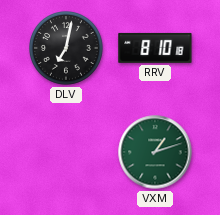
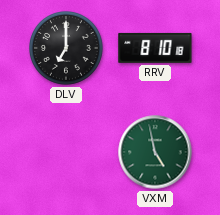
DLV: 7:02 -> 7:00 (67, 49)
VXM: 1:12 -> 4:58 (155, 152)
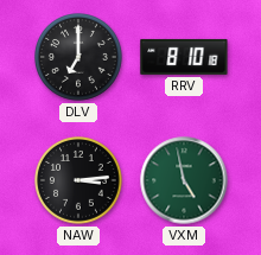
NAW: none -> 3:14 (79, 181)
